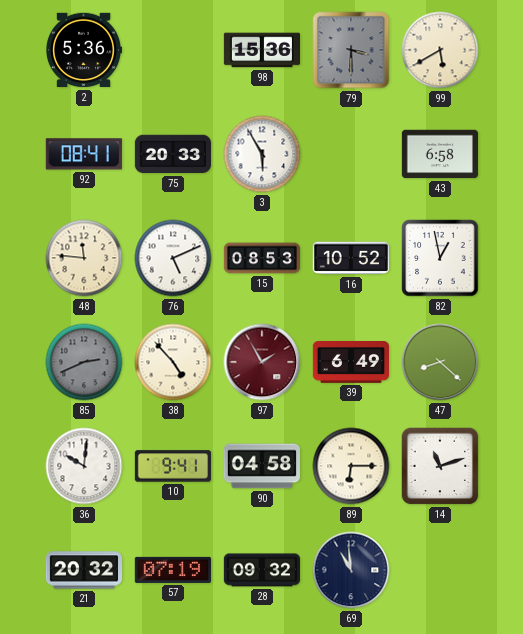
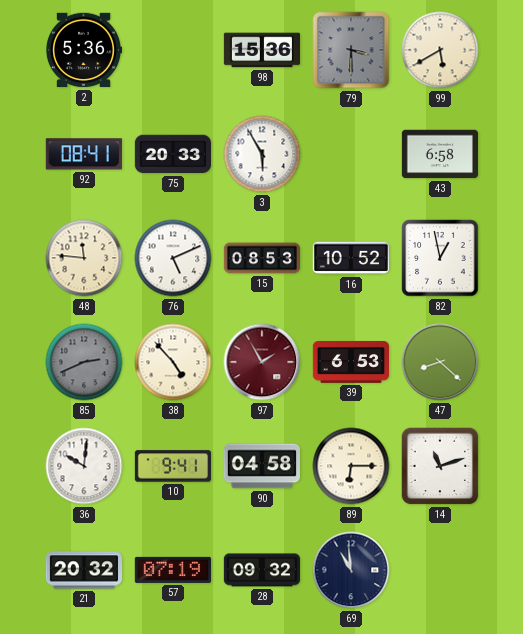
39: 6:49 -> 6:53 (350, 363)
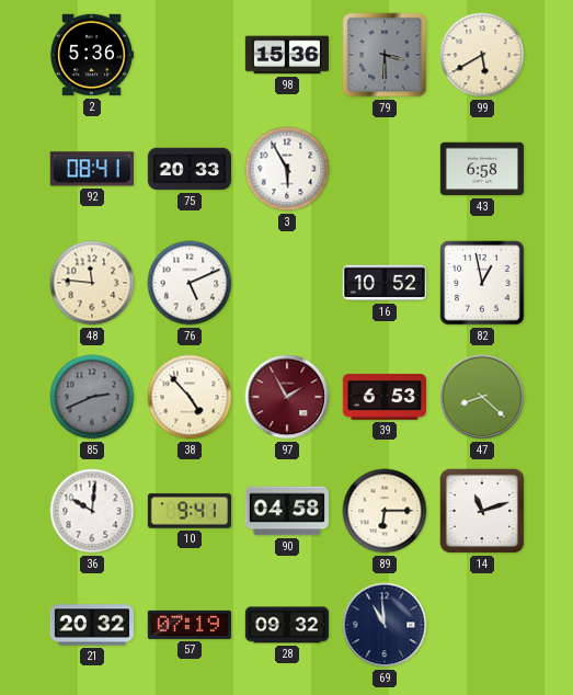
15: 08:53 -> none (261, 258)
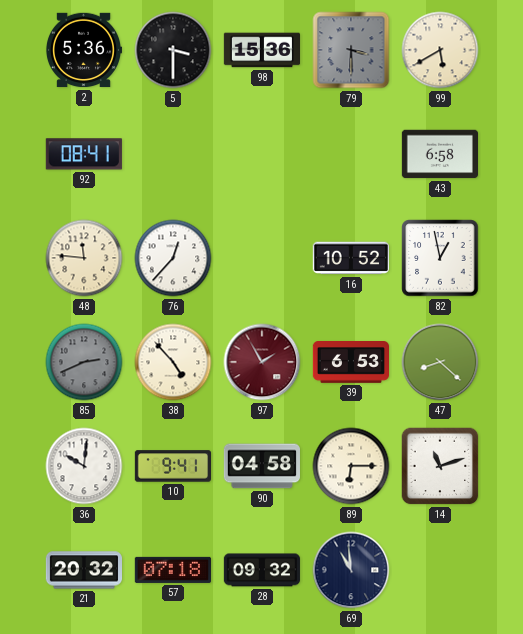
5: none -> 3:30 (173, 50)
75: 20:33 -> none (190, 169)
3: 5:55 -> none (287, 169)
76: 5:11 -> 12:37 (173, 258)
57: 07:19 -> 07:18 (173, 570)
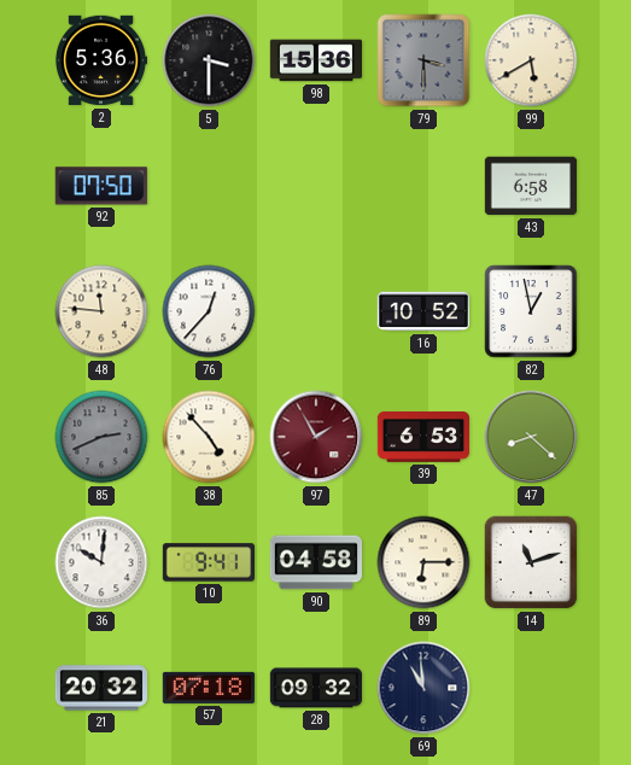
92: 08:41 -> 07:50 (101, 186)
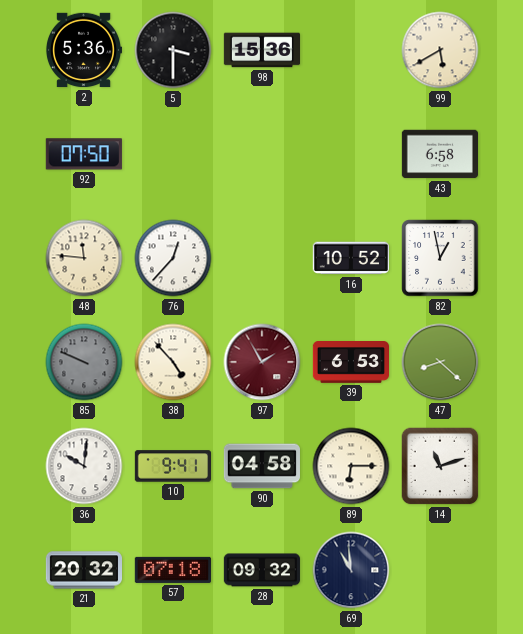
79: 3:30 -> none (423, 60)
85: 2:41 -> 9:49 (84, 362)
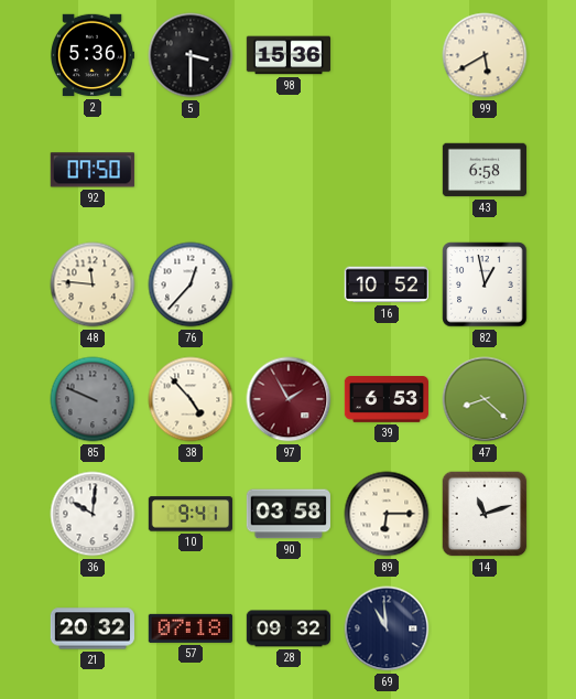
90: 04:58 -> 03:58 (289, 514)
